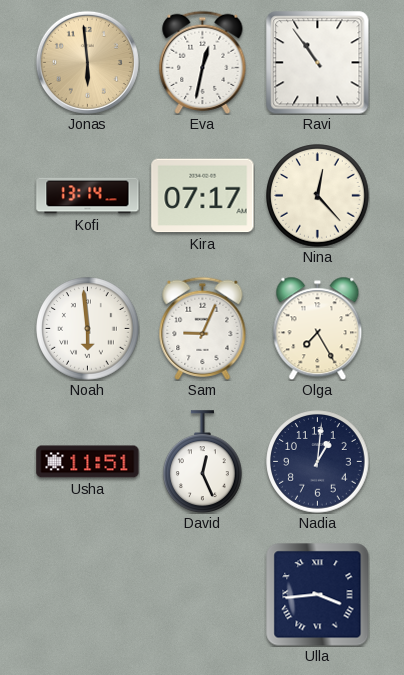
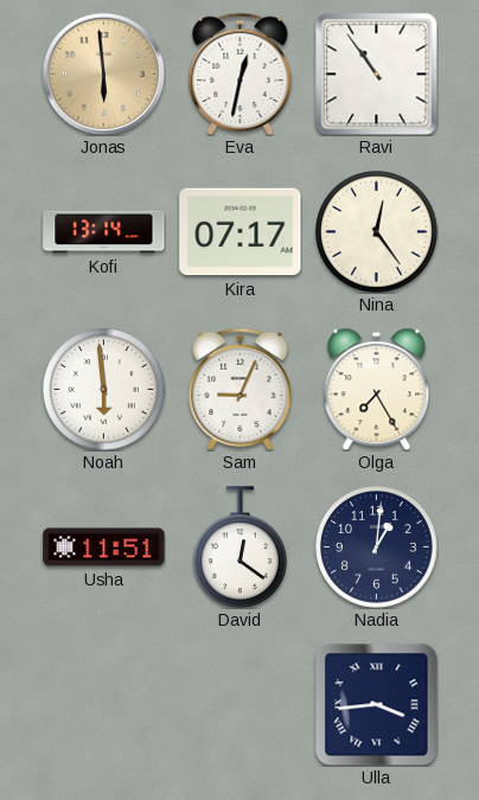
Nina: 12:23 -> 12:24 (377, 232)
David: 12:26 -> 12:21 (241, 548)
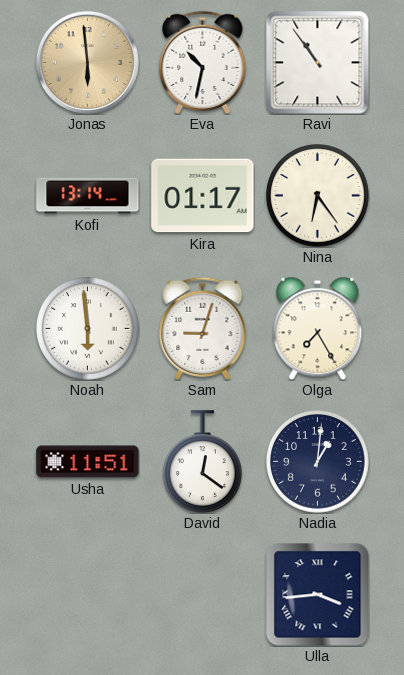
Eva: 12:32 -> 10:32 (203, 62)
Kira: 07:17 -> 01:17 (203, 196)
Nina: 12:24 -> 6:24 (318, 196)
Sam: 9:04 -> 9:03 (203, 328)
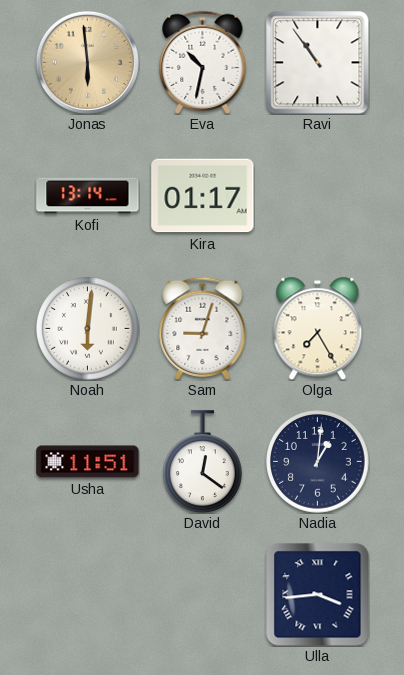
Nina: 6:24 -> none (318, 196)
Noah: 5:59 -> 6:01 (88, 329)
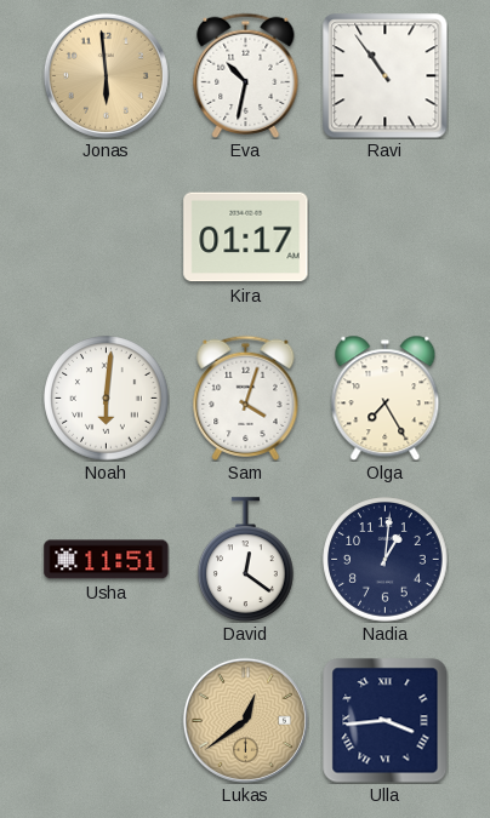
Kofi: 13:14 -> none (88, 196)
Sam: 9:03 -> 4:03 (246, 397)
Lukas: none -> 12:39 (245, 720)
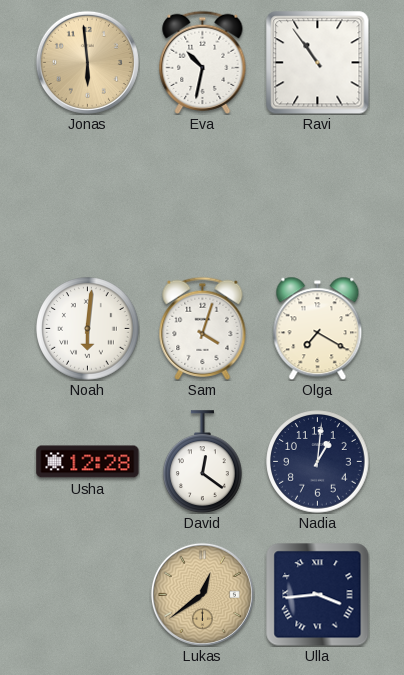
Kira: 01:17 -> none (246, 238)
Olga: 7:25 -> 7:20 (318, 328)
Usha: 11:51 -> 12:28 (88, 462)
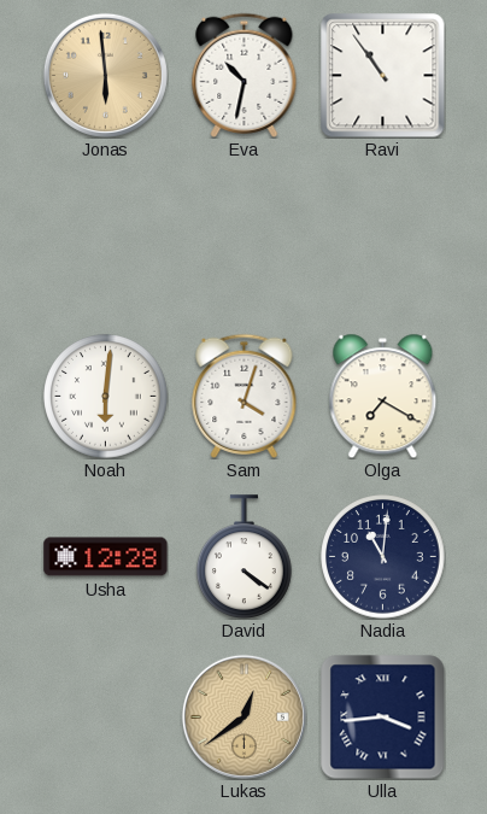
David: 12:21 -> 4:21 (245, 557)
Nadia: 1:01 -> 11:01 (383, 557)
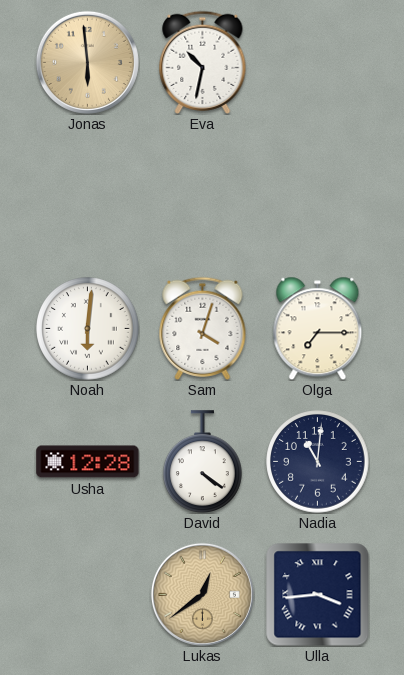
Ravi: 10:54 -> none (383, 76)
Olga: 7:20 -> 7:15 (318, 328)
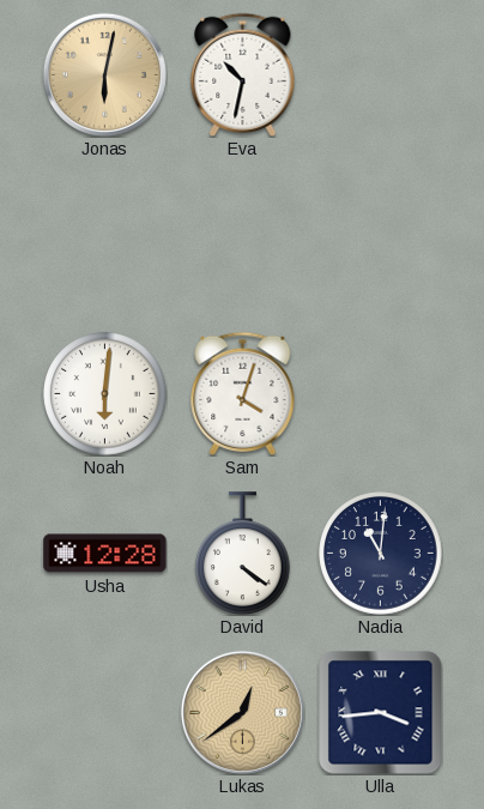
Jonas: 5:59 -> 6:02 (104, 74)
Olga: 7:15 -> none (318, 328)
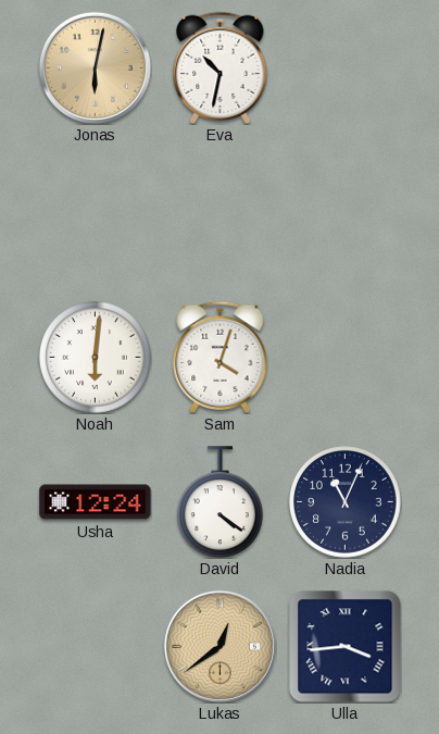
Usha: 12:28 -> 12:24 (96, 502)
Nadia: 11:01 -> 11:04 (346, 502)
